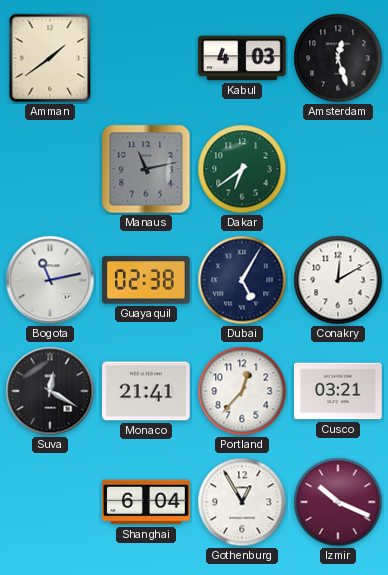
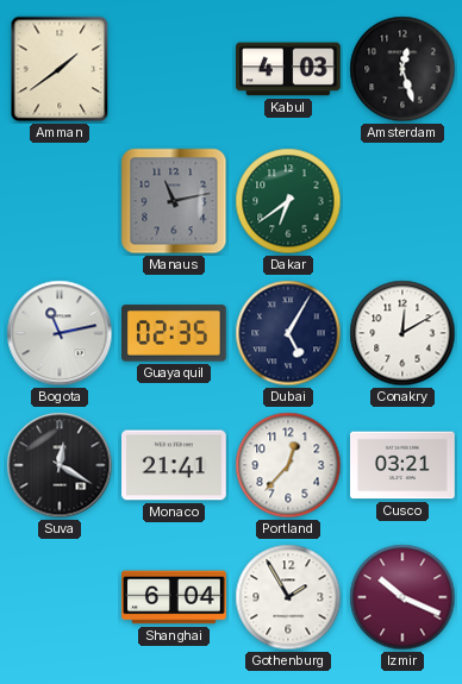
Guayaquil: 02:38 -> 02:35 (175, 333)
Gothenburg: 12:55 -> 1:55 (288, 597)
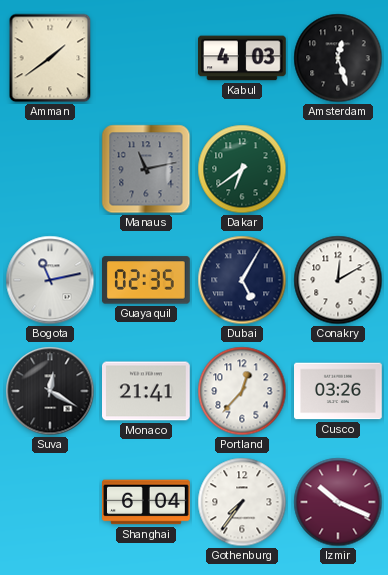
Cusco: 03:21 -> 03:26 (339, 391)
Gothenburg: 1:55 -> 7:36 (242, 502)
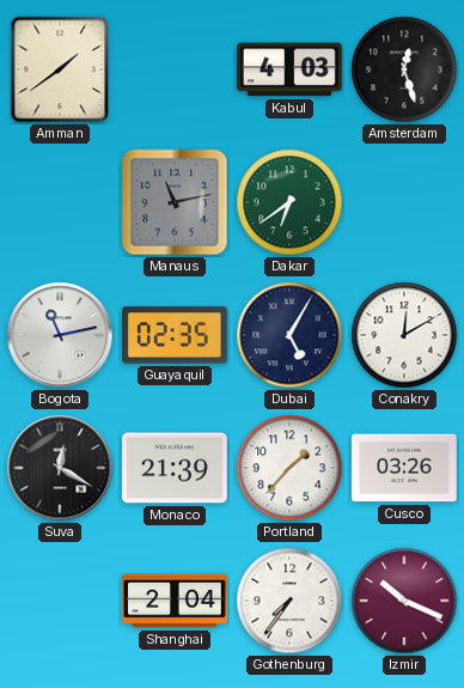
Monaco: 21:41 -> 21:39 (176, 468)
Portland: 12:37 -> 1:37 (289, 468)
Shanghai: 6:04 -> 2:04 (175, 601)
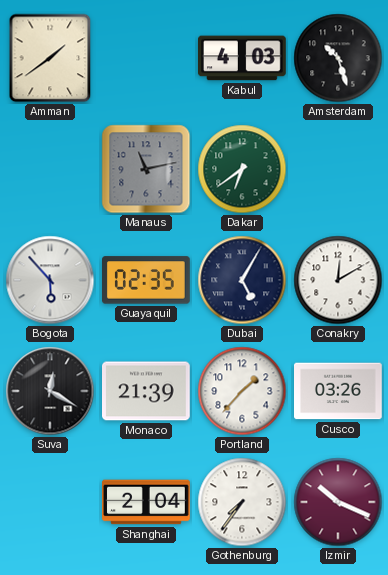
Amsterdam: 12:27 -> 10:27 (338, 58)
Bogota: 11:13 -> 5:53 (50, 280)
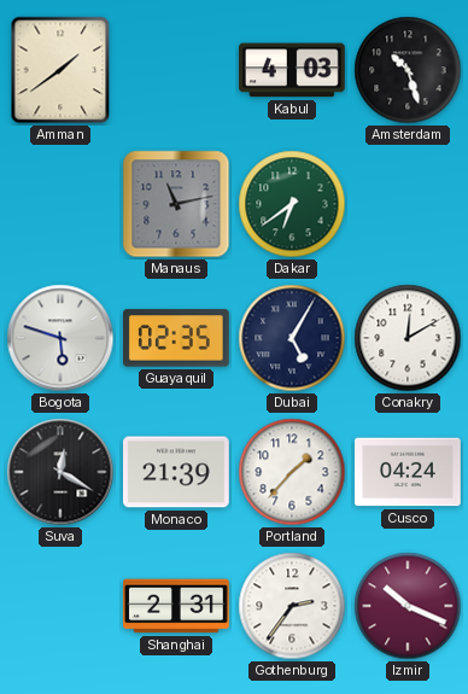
Bogota: 5:53 -> 5:48 (60, 338)
Cusco: 03:26 -> 04:24 (409, 472)
Shanghai: 2:04 -> 2:31 (176, 606)
Gothenburg: 7:36 -> 2:36 (292, 606)
